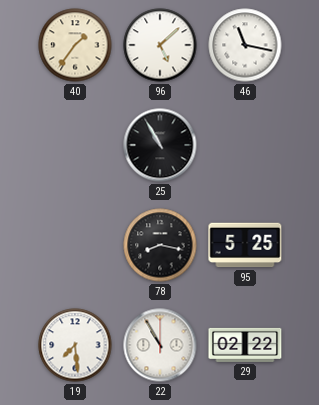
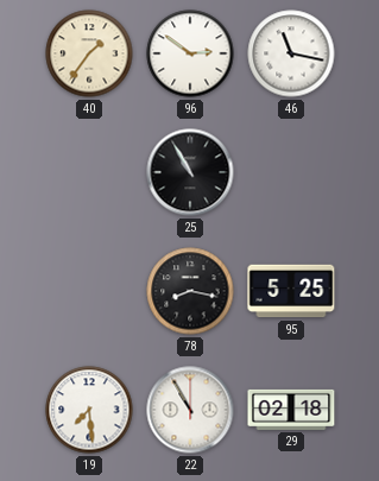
96: 5:08 -> 2:51 (190, 53)
29: 02:22 -> 02:18 (291, 410)
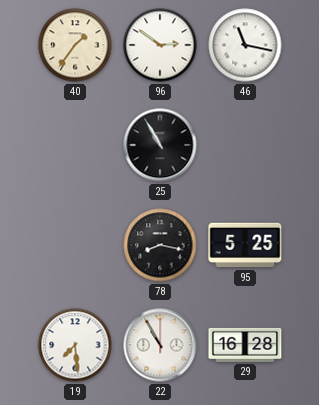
29: 02:18 -> 16:28 (245, 345)
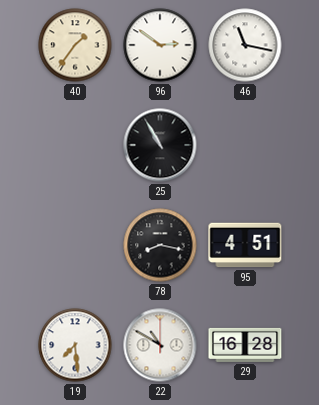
95: 5:25 -> 4:51 (245, 245)
22: 10:55 -> 10:50 (160, 345)
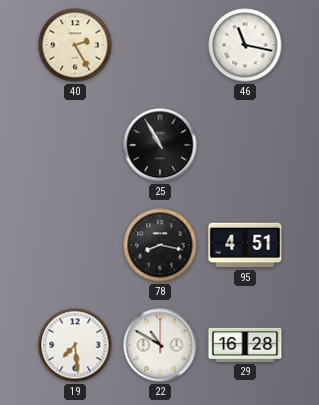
40: 1:36 -> 2:25 (75, 45)
96: 2:51 -> none (160, 45)
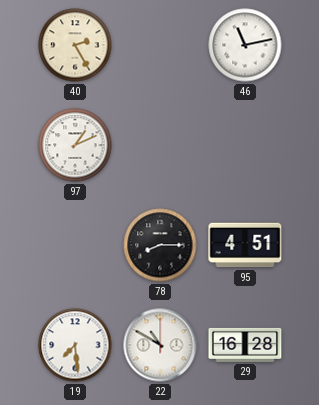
46: 11:17 -> 11:13 (245, 45)
97: none -> 1:11 (75, 145)
25: 10:55 -> none (160, 145)
78: 8:17 -> 8:15 (160, 245)
